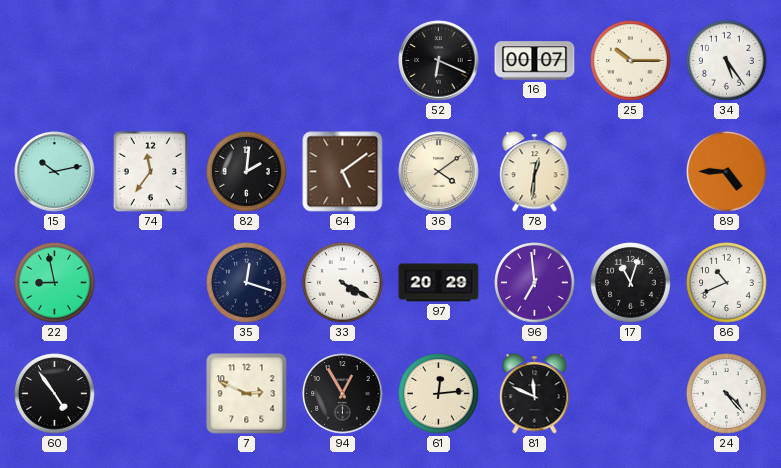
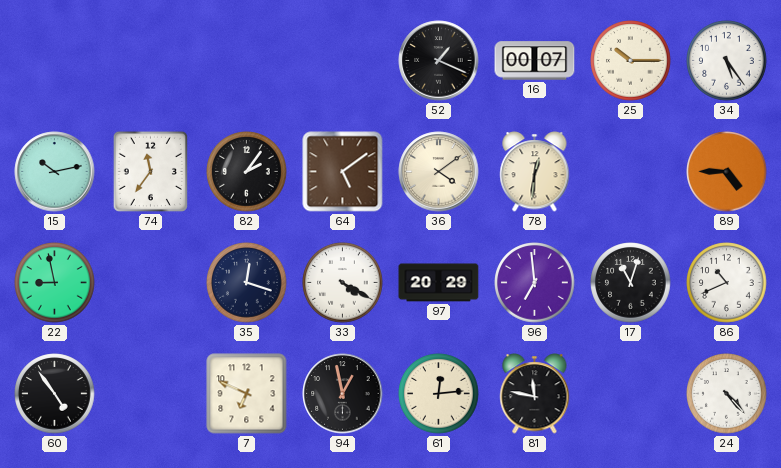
52: 6:19 -> 1:19 (439, 61)
82: 2:01 -> 2:06 (247, 172)
7: 2:49 -> 6:49 (247, 394)
94: 12:55 -> 12:58 (343, 394)
81: 11:49 -> 11:47 (535, 394)
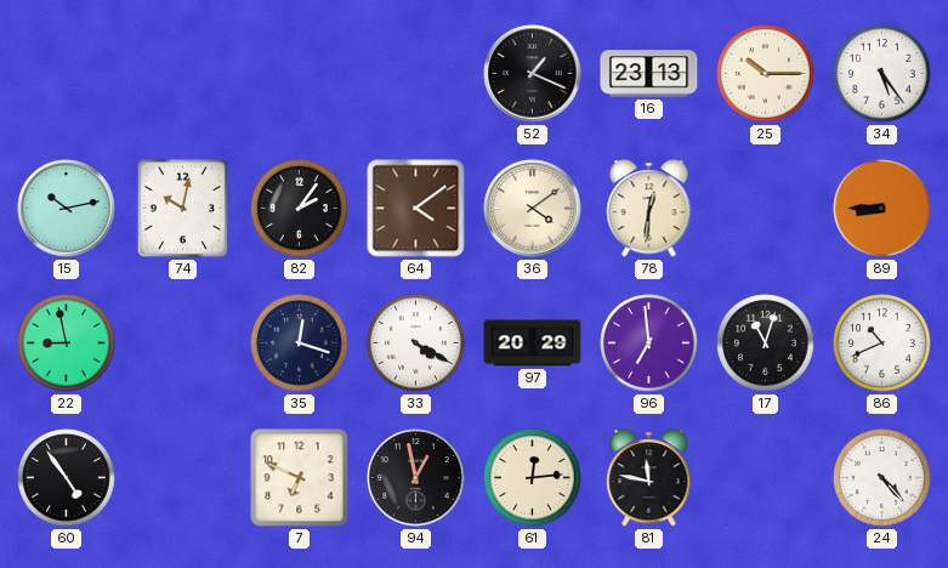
16: 00:07 -> 23:13 (649, 74)
74: 11:36 -> 10:02 (182, 208)
64: 5:09 -> 4:09 (416, 209)
89: 4:45 -> 8:45 (882, 209)
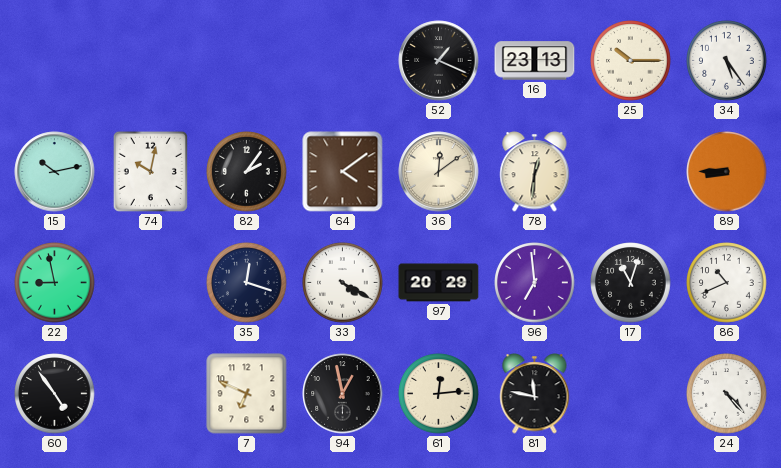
36: 4:09 -> 12:09 (439, 172)
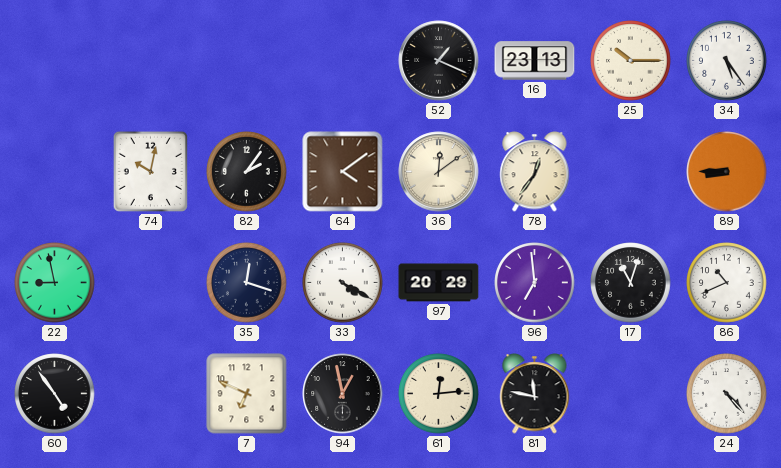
15: 10:13 -> none (55, 172)
78: 12:31 -> 12:36 (535, 172)
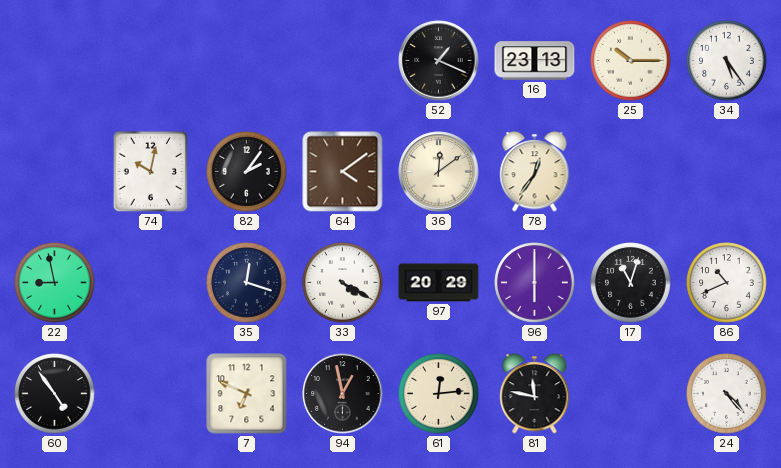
89: 8:45 -> none (727, 172)
96: 6:59 -> 6:00 (535, 283)
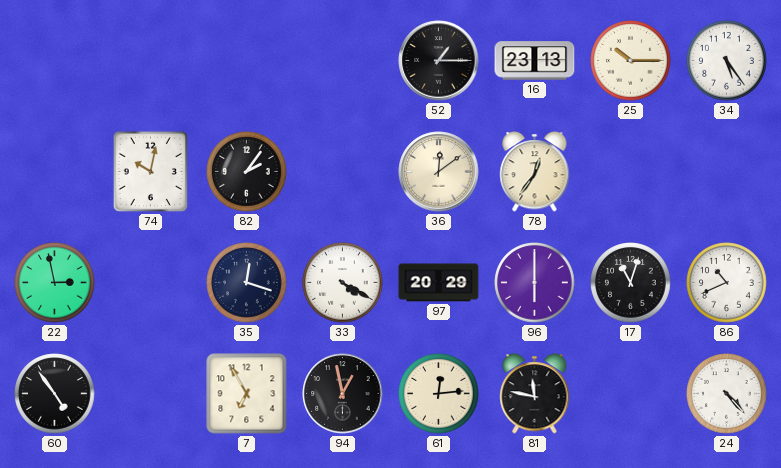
52: 1:19 -> 1:15 (439, 61)
64: 4:09 -> none (343, 172)
22: 8:58 -> 2:58 (55, 283)
7: 6:49 -> 6:55 (247, 394)
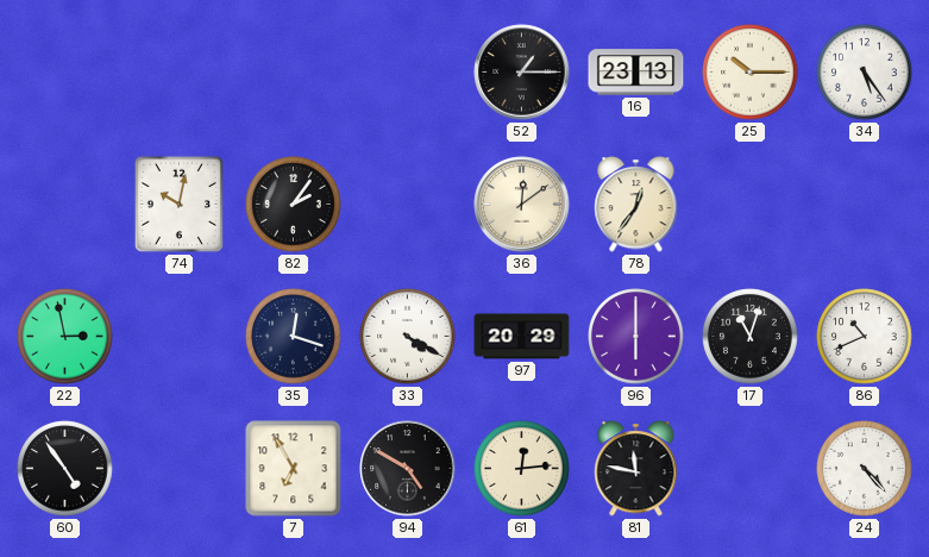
94: 12:58 -> 4:50 (408, 469)
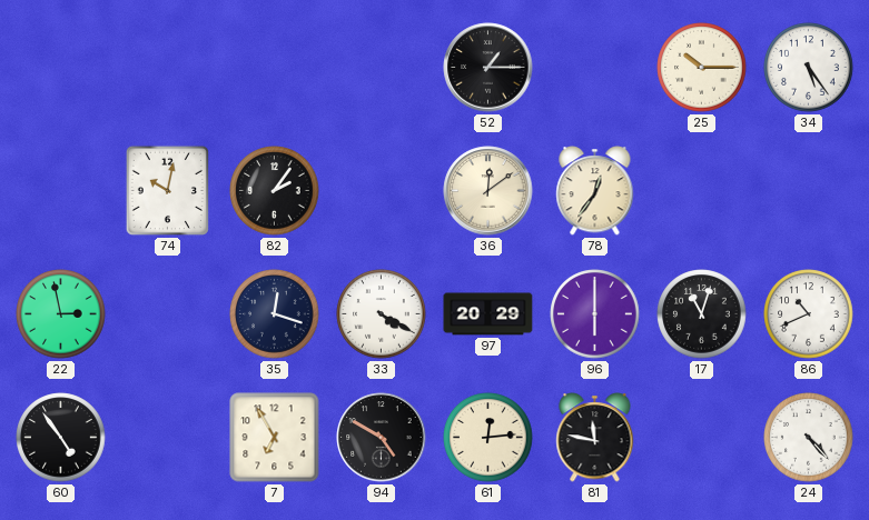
16: 23:13 -> none (636, 73)
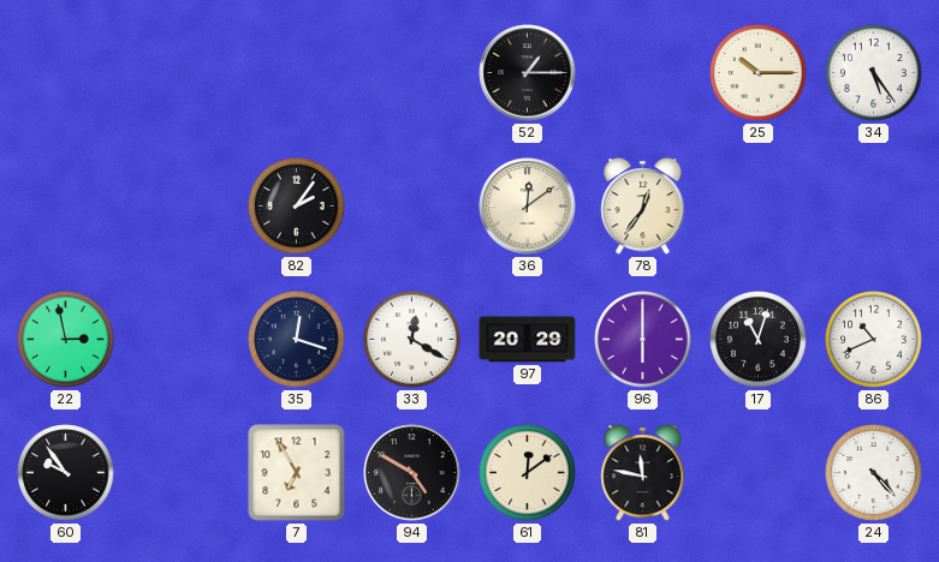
74: 10:02 -> none (167, 190)
33: 4:20 -> 12:20 (412, 340)
60: 4:54 -> 9:54 (66, 473)
61: 12:14 -> 12:09 (528, 473)
